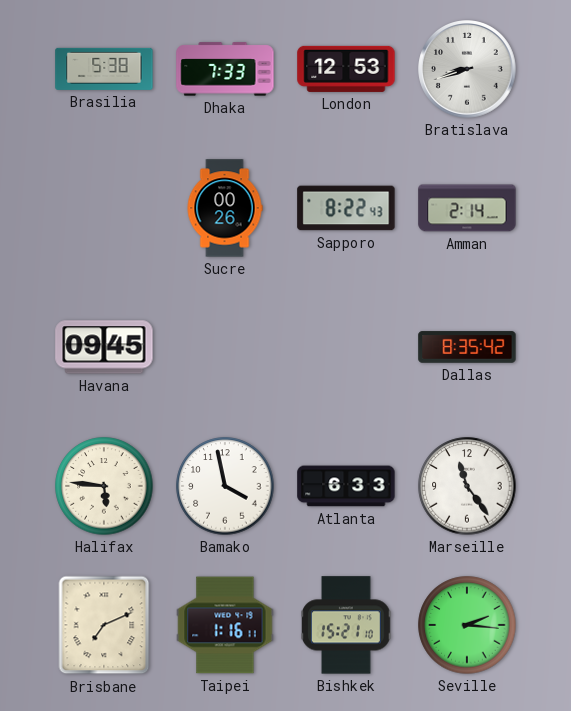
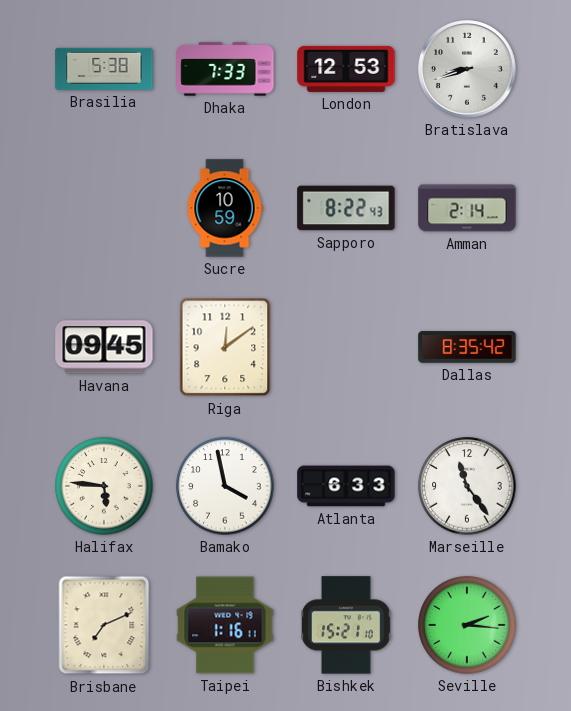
Sucre: 00:26 -> 10:59 (225, 208)
Riga: none -> 12:09 (225, 347)
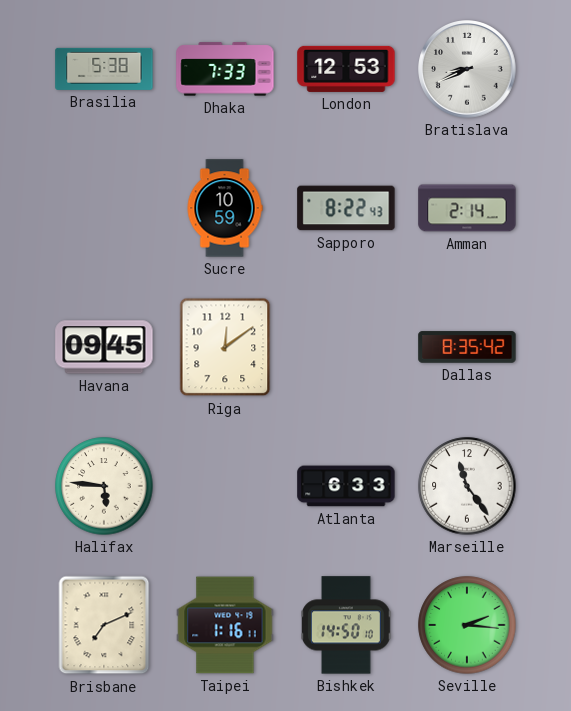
Bratislava: 8:42 -> 8:41 (467, 69)
Bamako: 3:58 -> none (225, 486)
Bishkek: 15:21 -> 14:50 (347, 625)
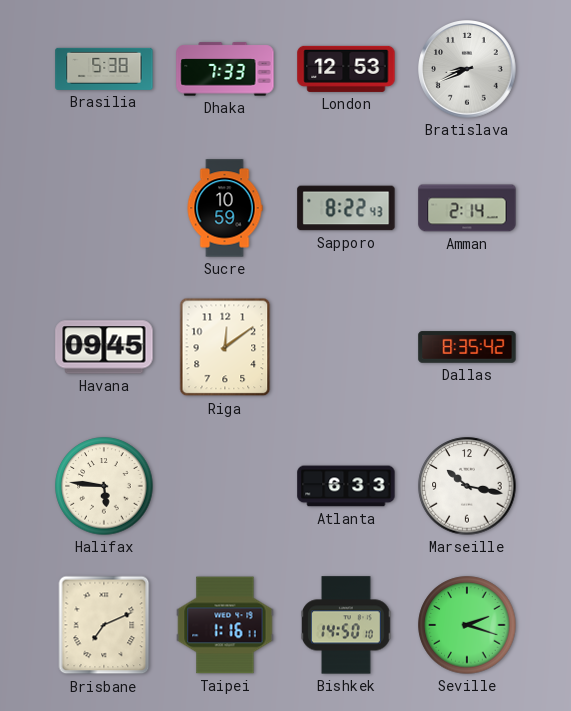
Marseille: 11:24 -> 10:17 (467, 486)
Seville: 2:16 -> 2:18 (467, 625)
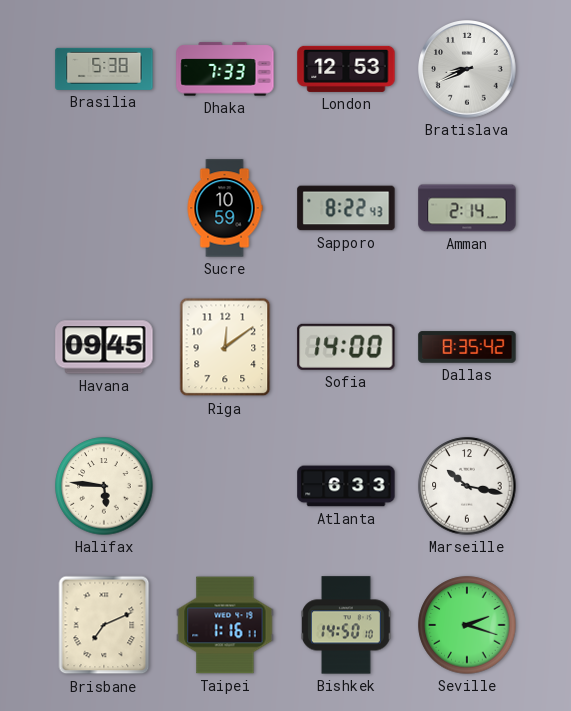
Sofia: none -> 14:00 (346, 347)
